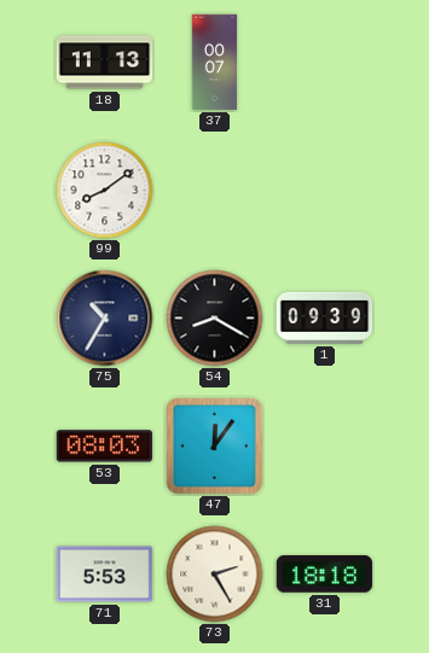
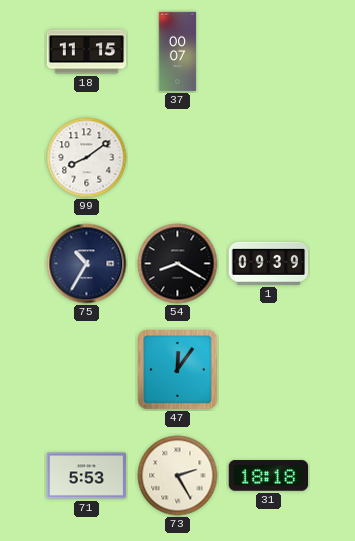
18: 11:13 -> 11:15 (87, 52)
53: 08:03 -> none (104, 447)
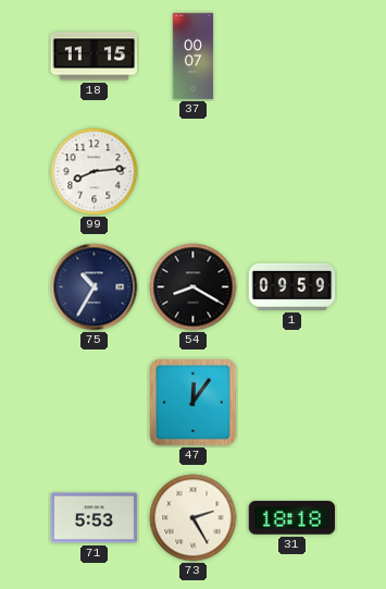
99: 8:09 -> 8:14 (95, 172)
1: 09:39 -> 09:59 (292, 286)
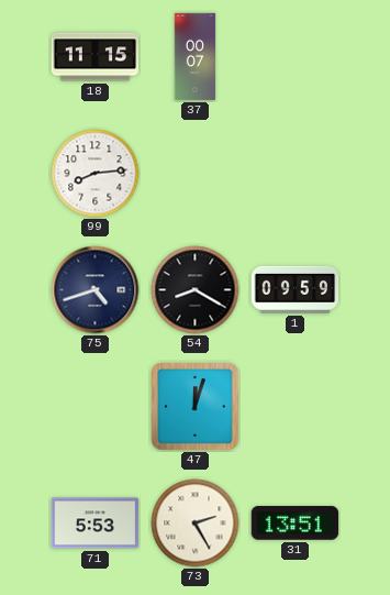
75: 10:35 -> 4:42 (96, 290)
47: 12:06 -> 12:03 (196, 407)
31: 18:18 -> 13:51 (296, 524)
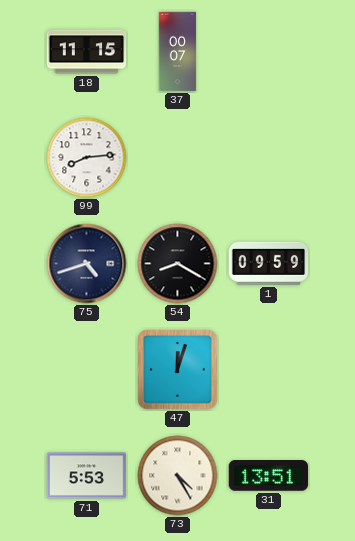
73: 2:25 -> 4:25 (178, 476)
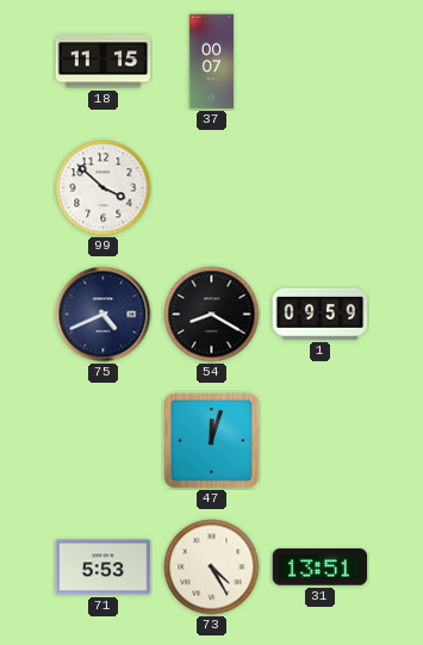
99: 8:14 -> 3:52 (104, 188)
75: 4:42 -> 4:41 (104, 315)
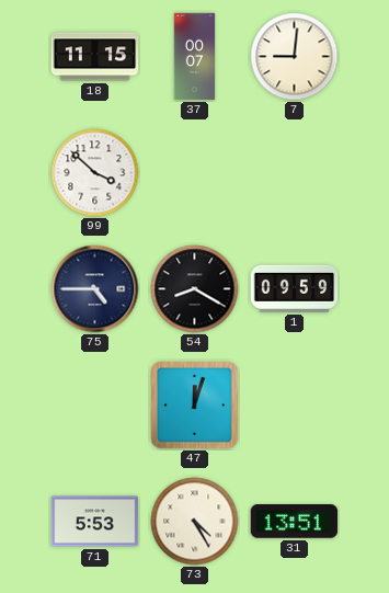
7: none -> 9:01 (295, 57)
75: 4:41 -> 4:45 (95, 289)
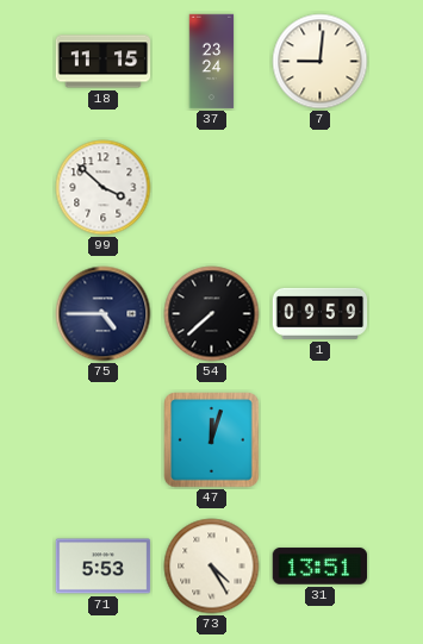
37: 00:07 -> 23:24 (212, 62)
54: 8:20 -> 7:38 (212, 314)
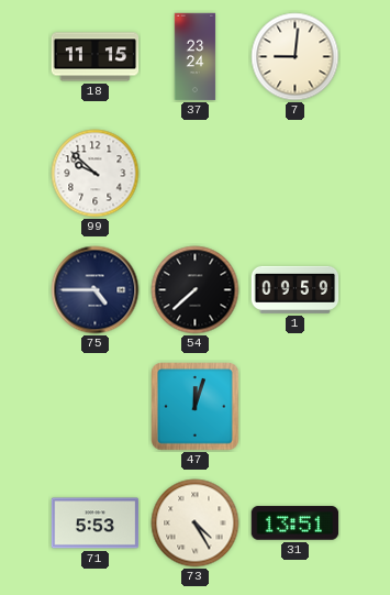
99: 3:52 -> 9:52 (96, 174)
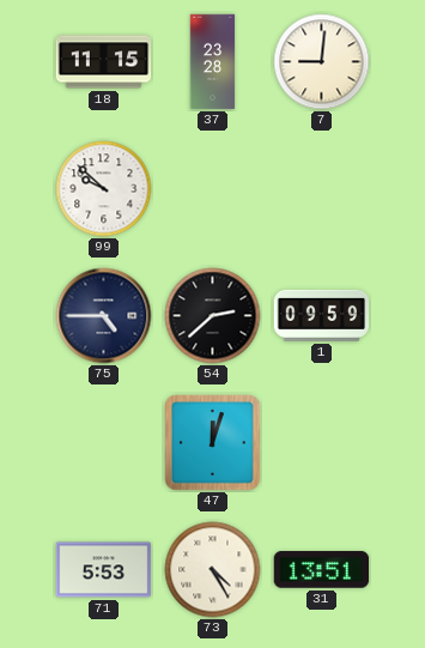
37: 23:24 -> 23:28 (213, 62)
54: 7:38 -> 2:38 (213, 316)
